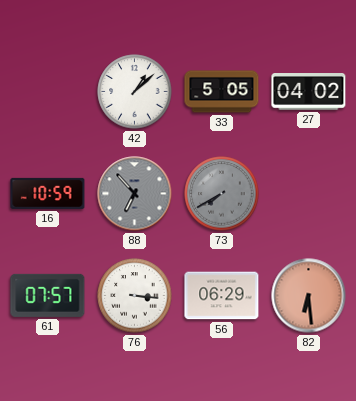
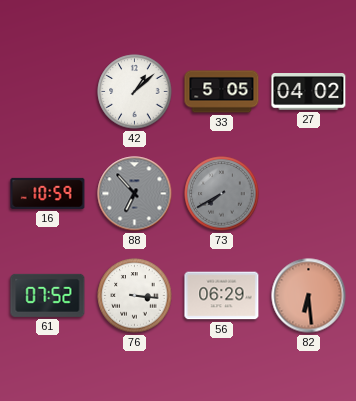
61: 07:57 -> 07:52 (48, 295)
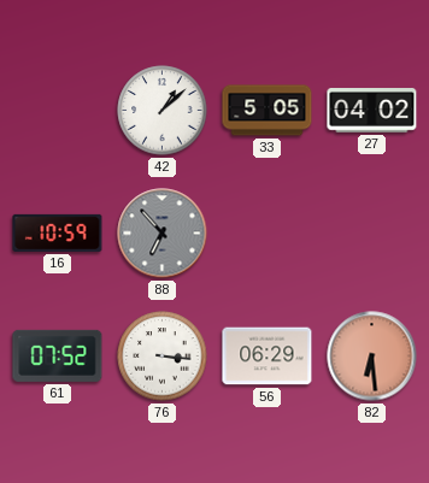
73: 7:40 -> none (222, 194)
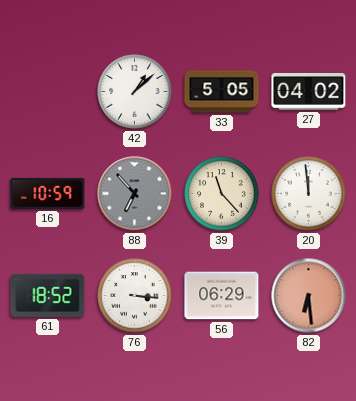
39: none -> 11:23 (222, 194)
20: none -> 11:59 (309, 194)
61: 07:52 -> 18:52 (48, 295)
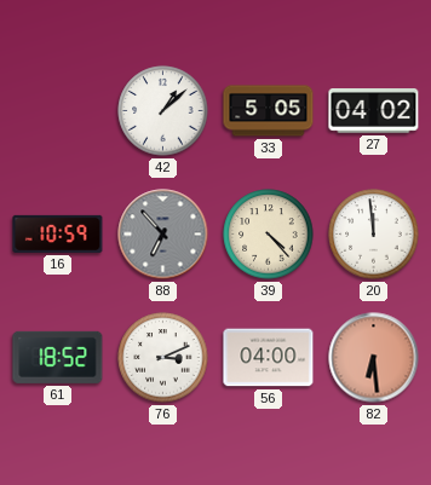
39: 11:23 -> 4:23 (269, 235)
76: 3:16 -> 3:11 (163, 358)
56: 06:29 -> 04:00 (269, 358)
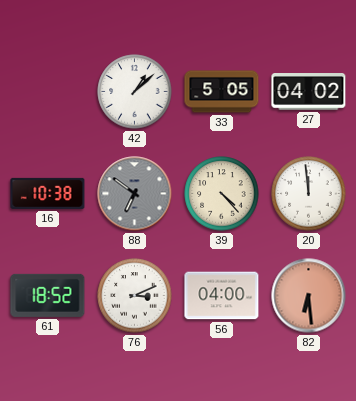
16: 10:59 -> 10:38 (48, 193)
88: 6:53 -> 6:51 (135, 194)
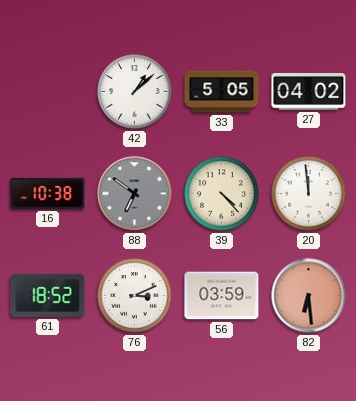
56: 04:00 -> 03:59 (222, 296)
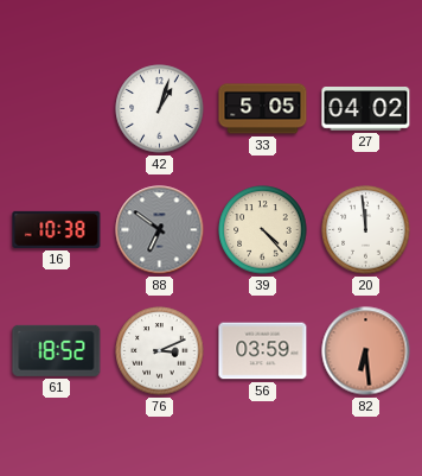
42: 1:08 -> 1:03 (160, 109)
